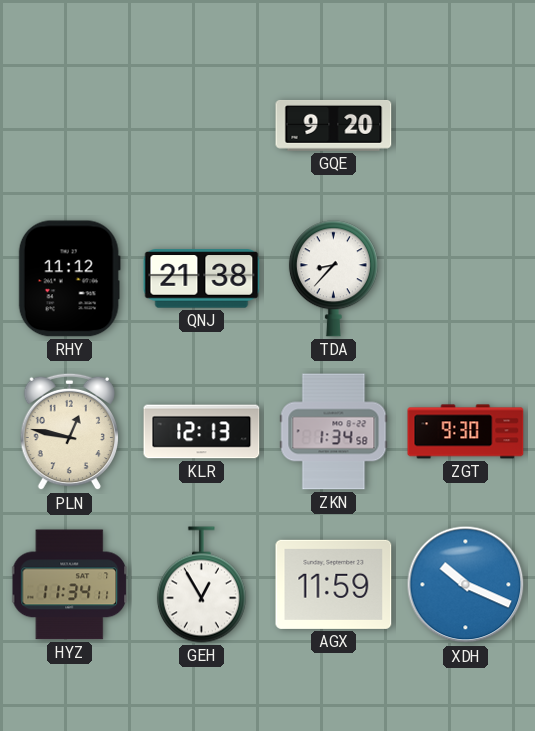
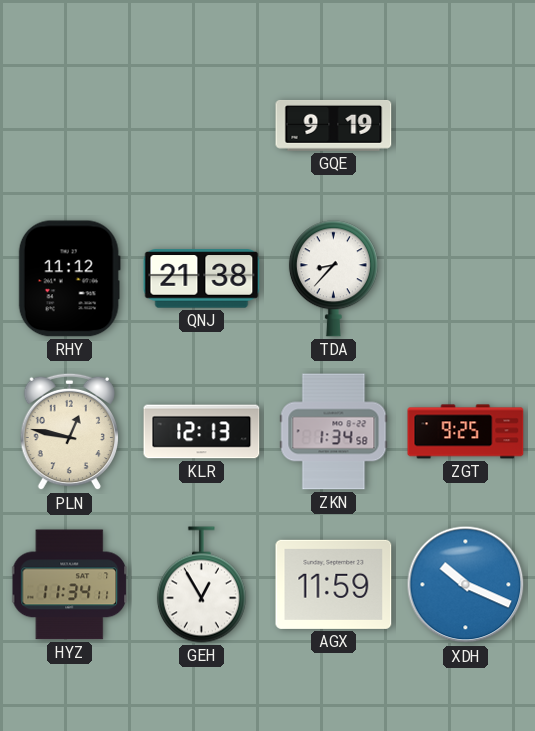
GQE: 9:20 -> 9:19 (334, 125)
ZGT: 9:30 -> 9:25 (466, 432)
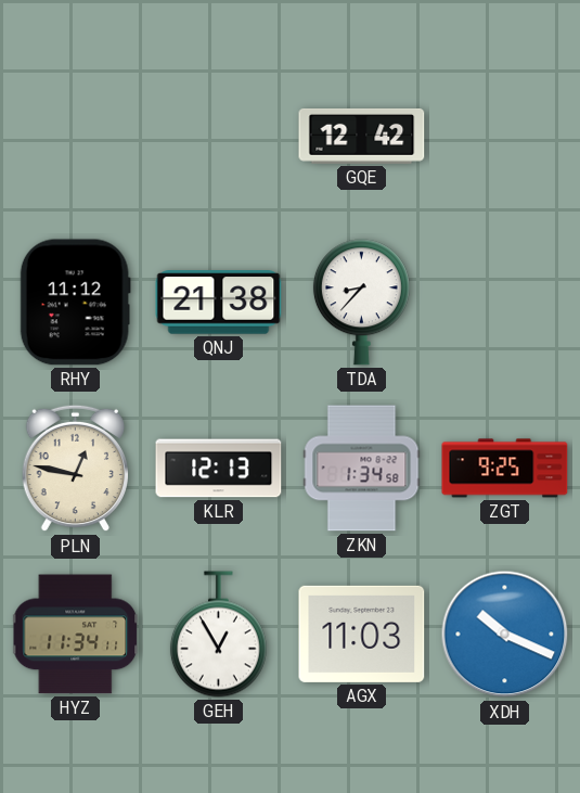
GQE: 9:19 -> 12:42 (362, 136)
AGX: 11:59 -> 11:03 (362, 634)
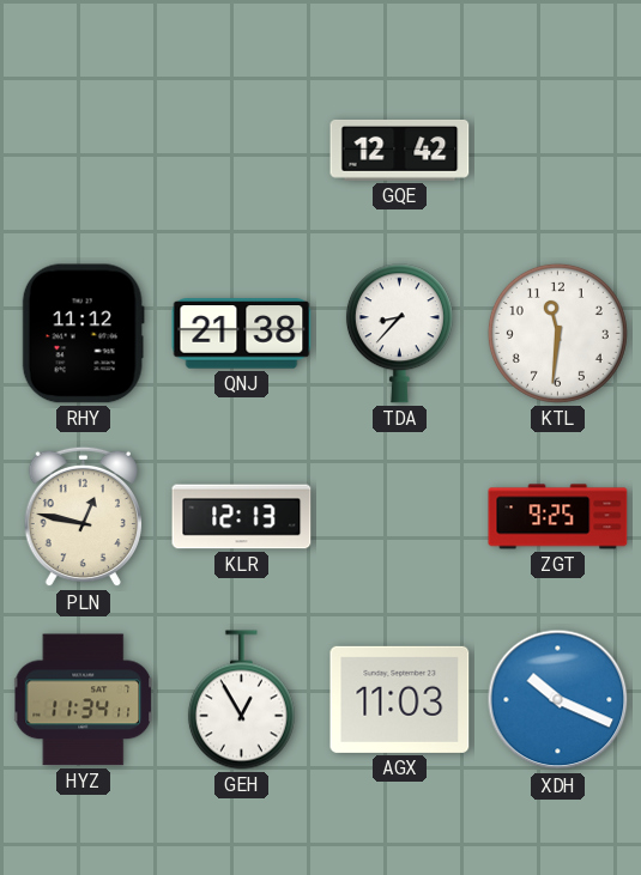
KTL: none -> 11:31 (557, 333)
ZKN: 1:34 -> none (362, 469)
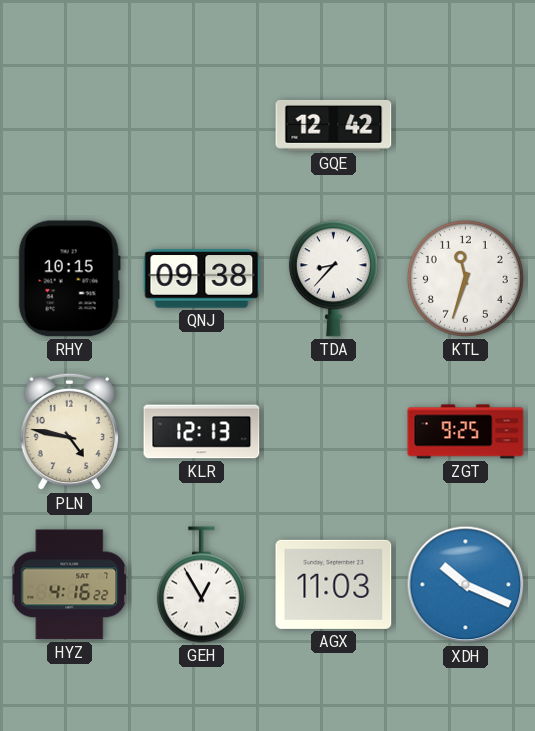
RHY: 11:12 -> 10:15 (69, 279)
QNJ: 21:38 -> 09:38 (202, 279)
KTL: 11:31 -> 11:33 (465, 278)
PLN: 12:47 -> 4:47 (69, 432)
HYZ: 11:34 -> 4:16 (70, 585)
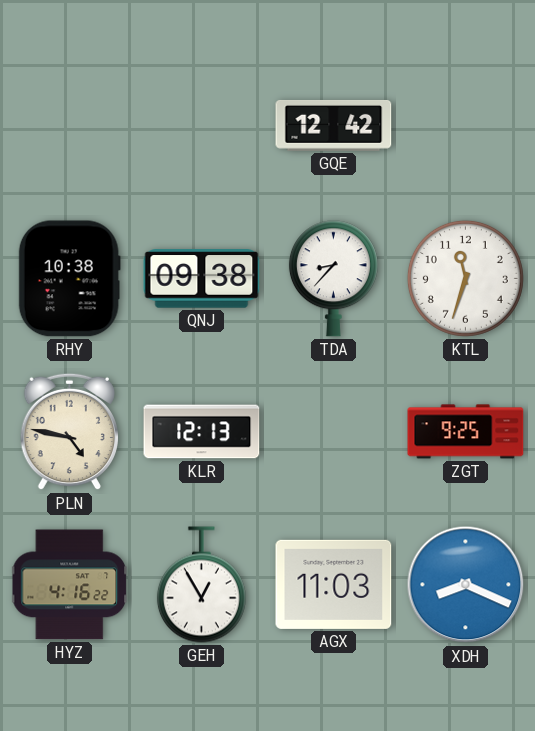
RHY: 10:15 -> 10:38 (69, 279)
XDH: 10:19 -> 8:19 (466, 585)
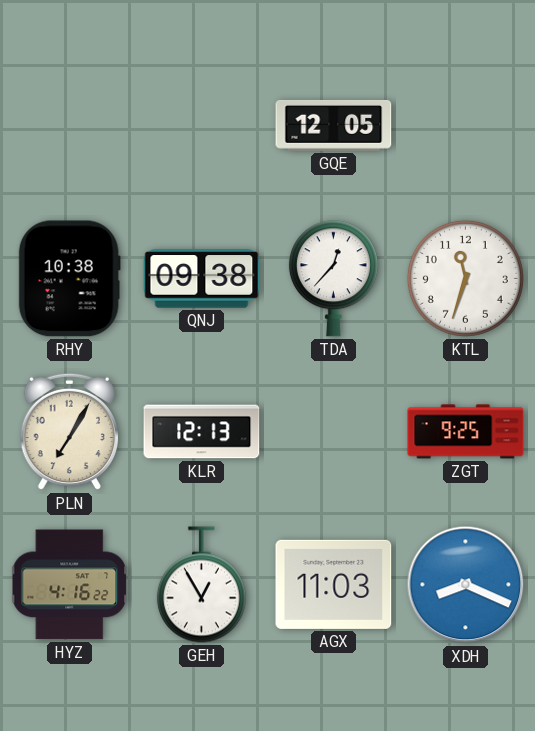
GQE: 12:42 -> 12:05 (334, 125)
TDA: 8:37 -> 12:37 (333, 279)
PLN: 4:47 -> 7:05 (69, 432)
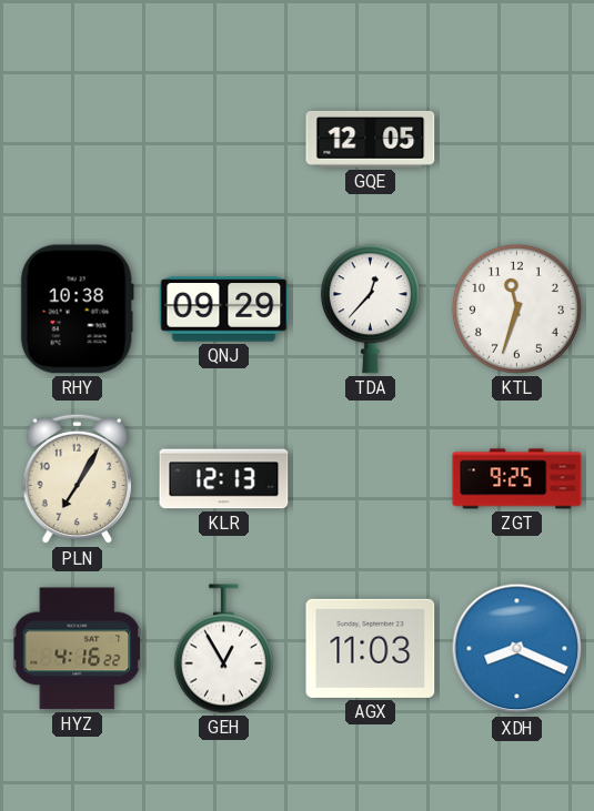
QNJ: 09:38 -> 09:29 (224, 310)
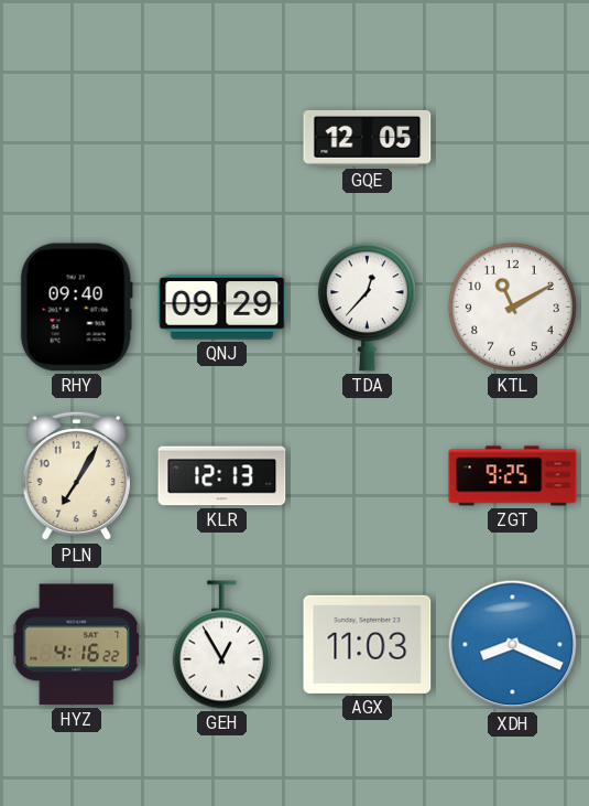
RHY: 10:38 -> 09:40 (76, 308)
KTL: 11:33 -> 11:10 (512, 307)
